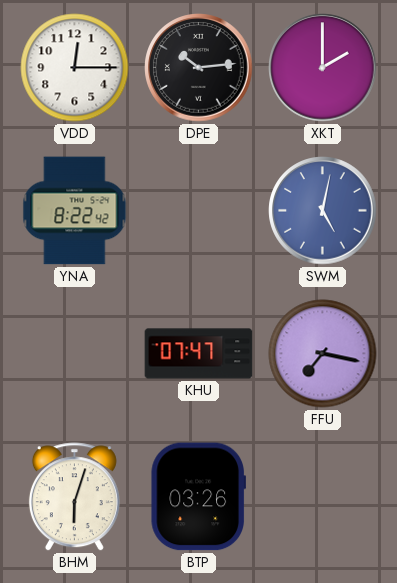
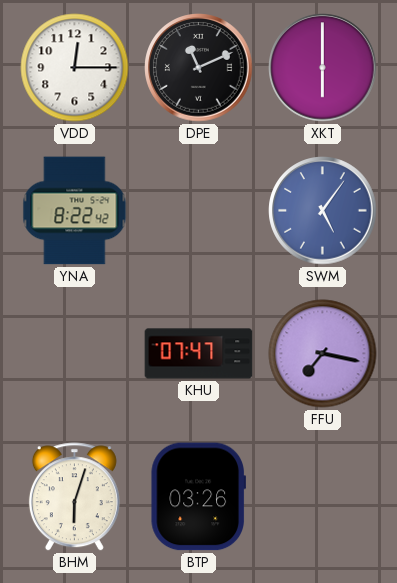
DPE: 10:14 -> 11:11 (199, 68)
XKT: 2:00 -> 6:00 (323, 68)
SWM: 5:02 -> 5:06 (323, 211)
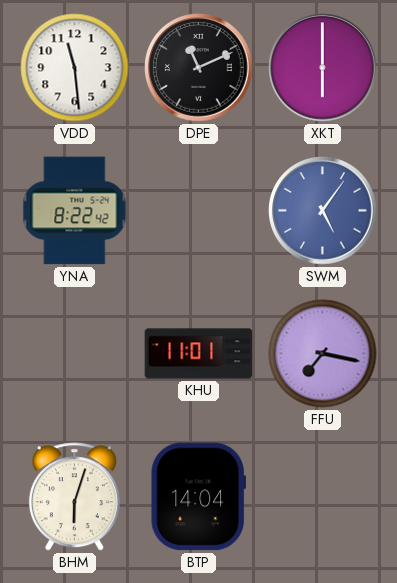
VDD: 12:15 -> 11:29 (75, 68)
KHU: 07:47 -> 11:01 (199, 354)
BTP: 03:26 -> 14:04 (198, 497)
